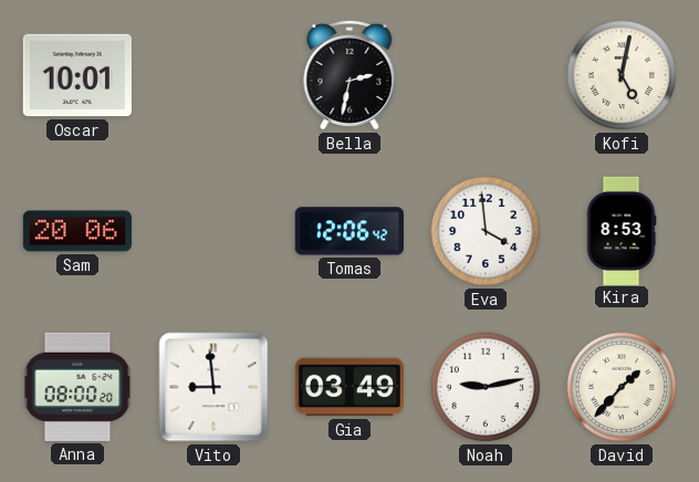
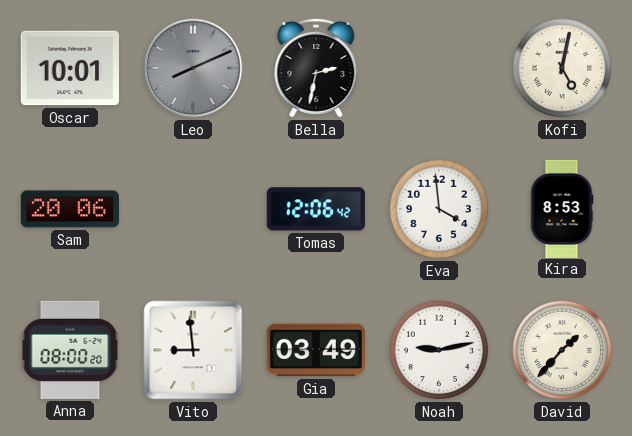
Leo: none -> 8:11 (193, 68)
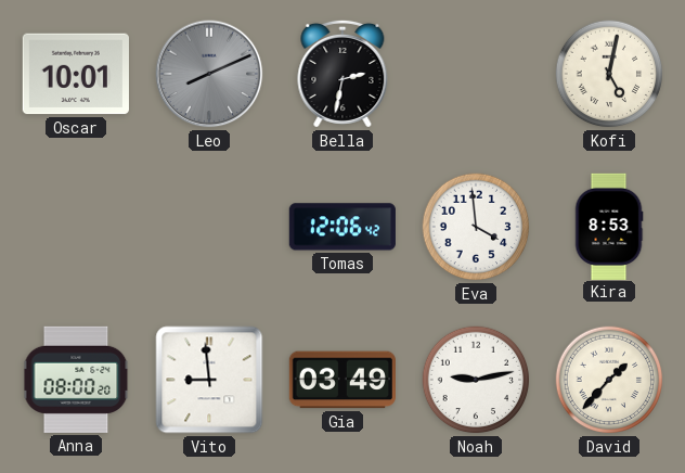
Sam: 20:06 -> none (70, 209)
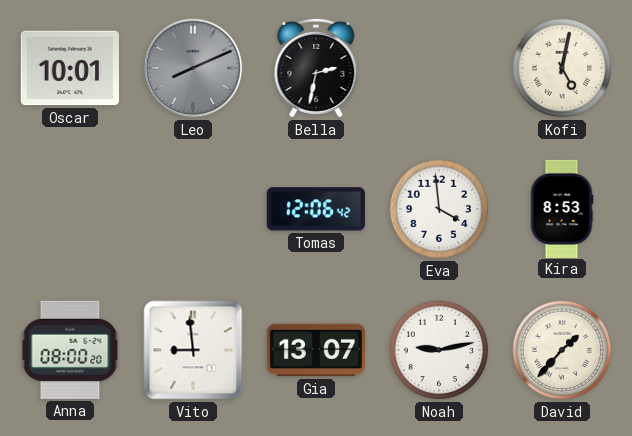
Gia: 03:49 -> 13:07 (316, 350)
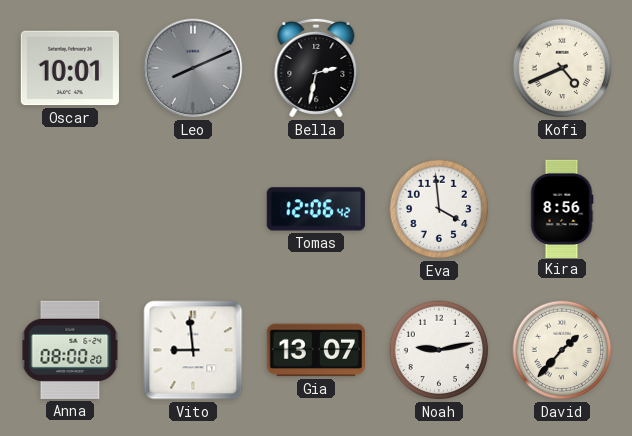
Kofi: 5:02 -> 4:41 (562, 68)
Kira: 8:53 -> 8:56 (562, 208)
